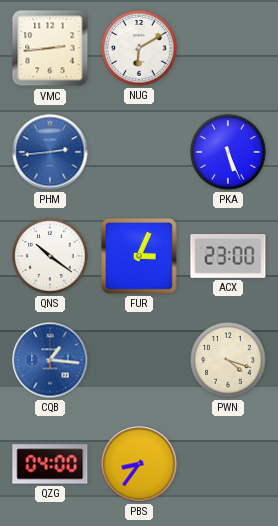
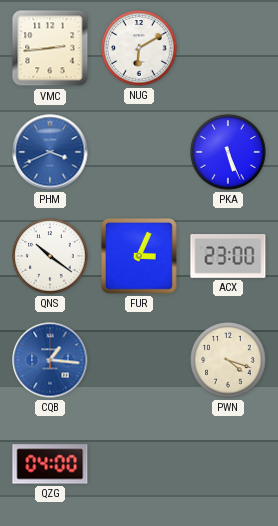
PHM: 2:44 -> 3:41 (50, 152)
PBS: 8:36 -> none (139, 464)
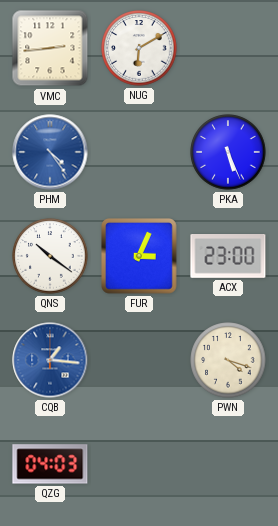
PHM: 3:41 -> 4:24 (50, 152)
QZG: 04:00 -> 04:03 (50, 464)
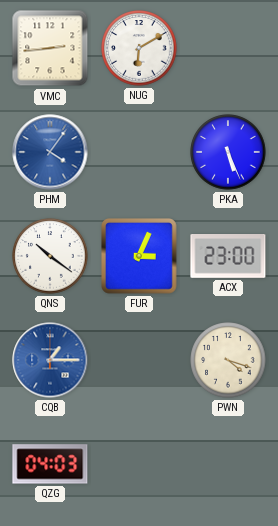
PHM: 4:24 -> 4:06 (50, 152)
CQB: 1:16 -> 1:15 (50, 360)
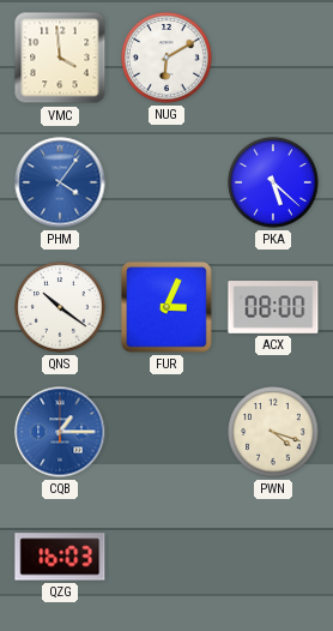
VMC: 2:44 -> 3:59 (60, 58)
PKA: 5:26 -> 5:22 (273, 182)
ACX: 23:00 -> 08:00 (273, 308)
QZG: 04:03 -> 16:03 (60, 557)
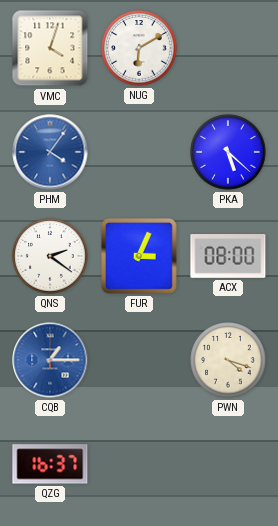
VMC: 3:59 -> 4:03 (50, 48)
QNS: 10:21 -> 2:21 (50, 256)
QZG: 16:03 -> 16:37 (50, 464)
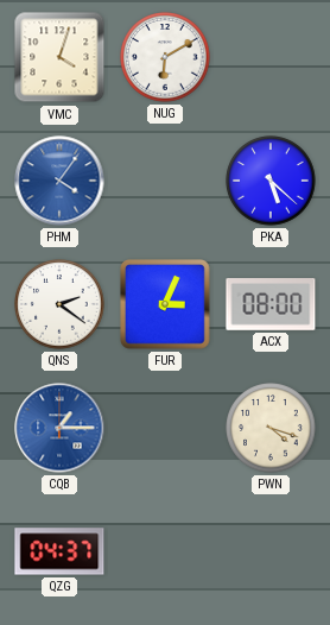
QZG: 16:37 -> 04:37 (59, 551)
